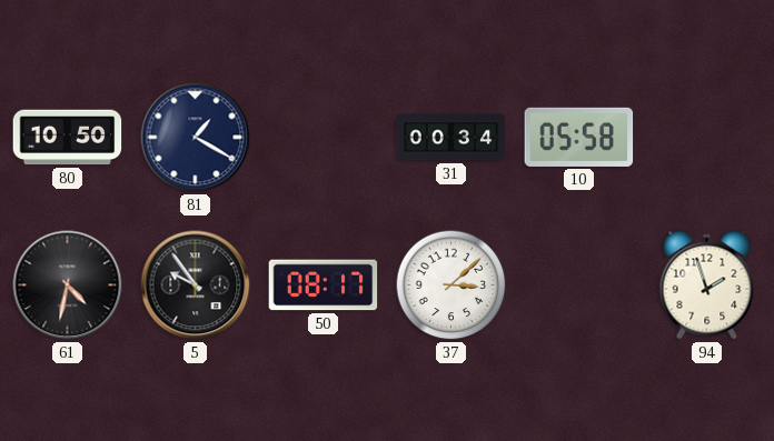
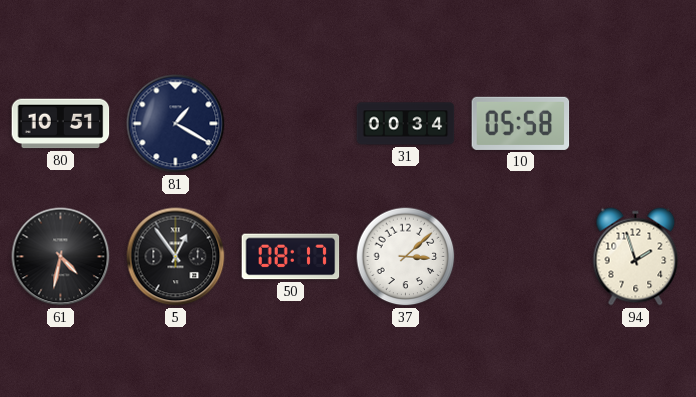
80: 10:50 -> 10:51 (61, 124)
5: 9:54 -> 12:54 (176, 257)
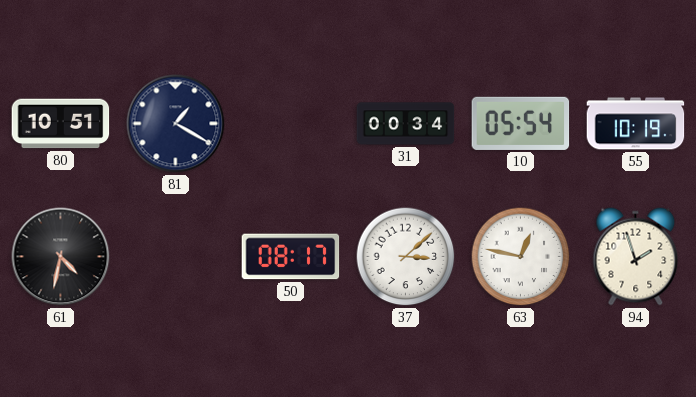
10: 05:58 -> 05:54 (521, 123)
55: none -> 10:19 (636, 124)
5: 12:54 -> none (176, 257)
63: none -> 12:47 (521, 257)
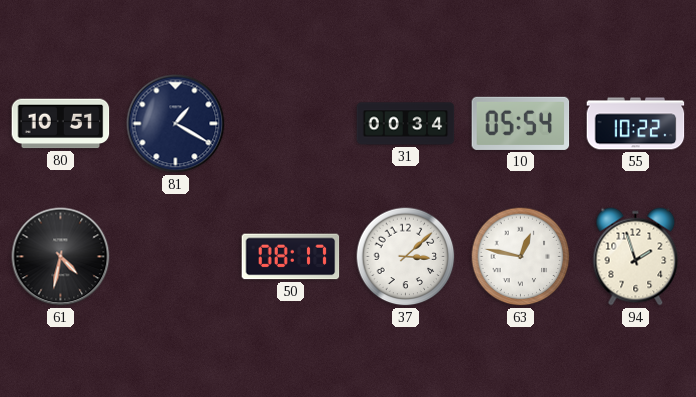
55: 10:19 -> 10:22 (636, 124)
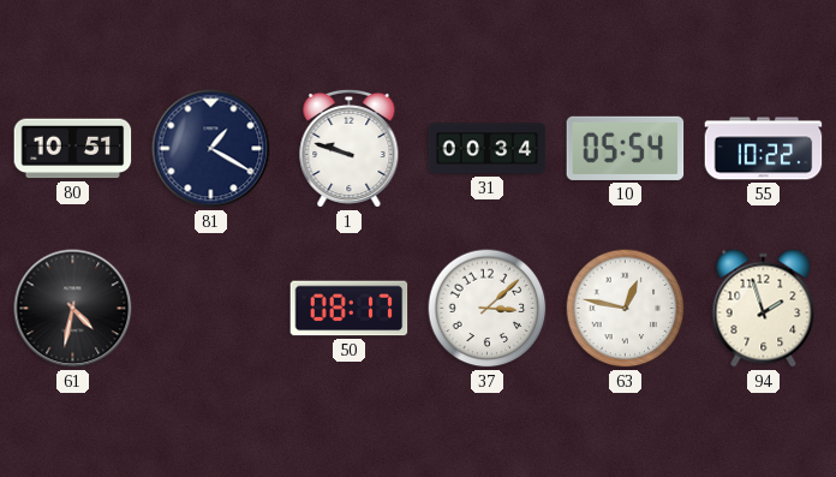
1: none -> 9:48 (350, 148)
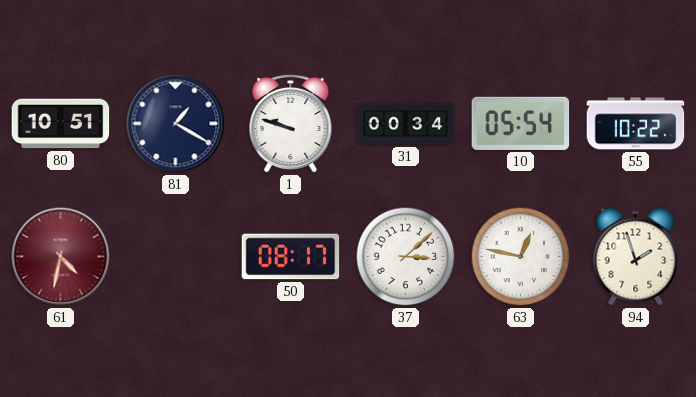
61 dial: black -> burgundy (61, 257)
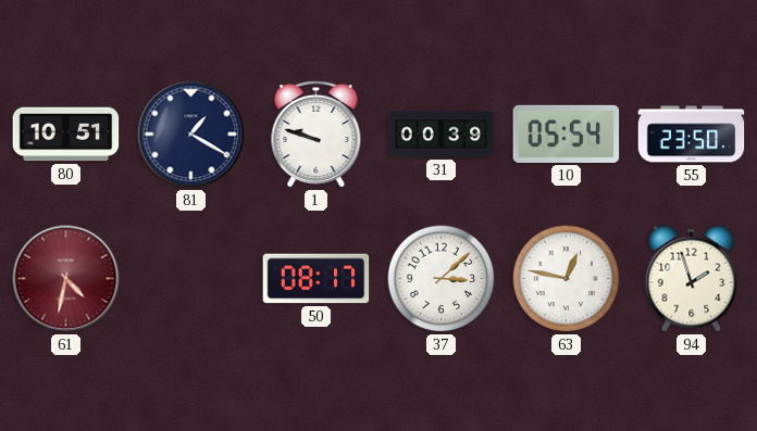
31: 00:34 -> 00:39 (442, 135)
55: 10:22 -> 23:50 (692, 135)
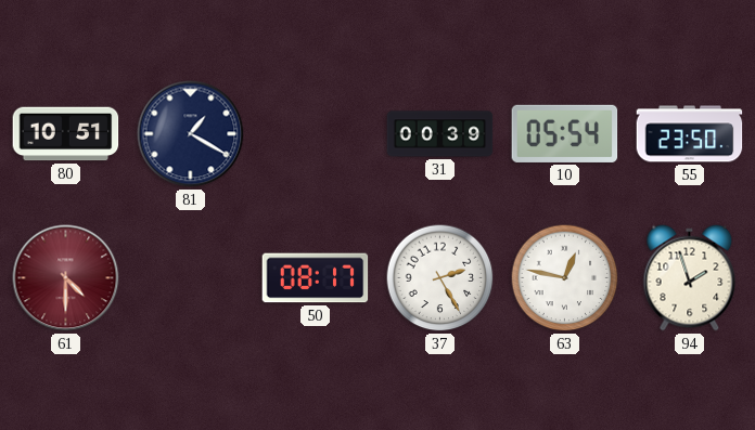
1: 9:48 -> none (317, 134)
61: 4:32 -> 4:30 (66, 278)
37: 3:08 -> 2:25 (440, 278)
